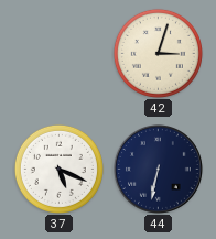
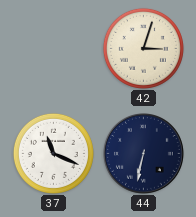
37: 5:19 -> 11:19 (53, 153)
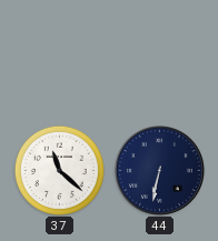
42: 3:03 -> none (143, 48)
37: 11:19 -> 11:22 (59, 170)
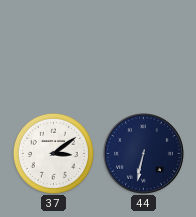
37: 11:22 -> 3:09 (53, 153)
